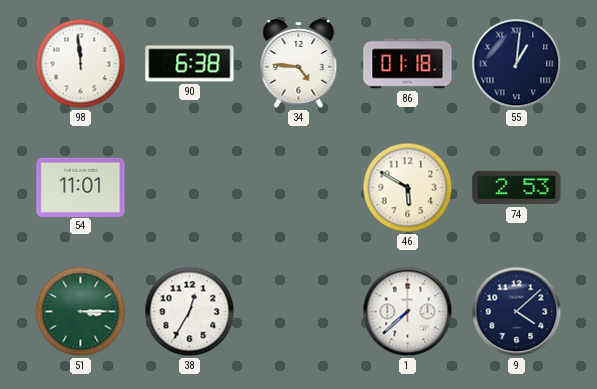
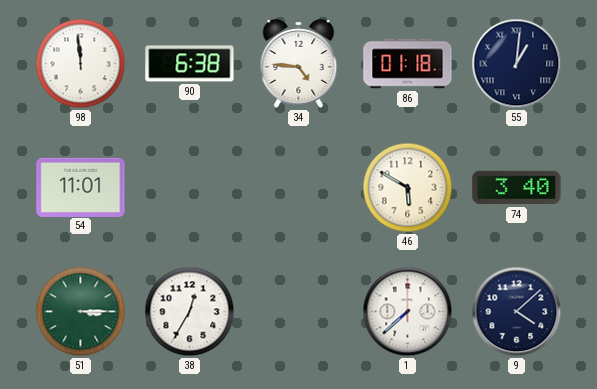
74: 2:53 -> 3:40 (517, 188)
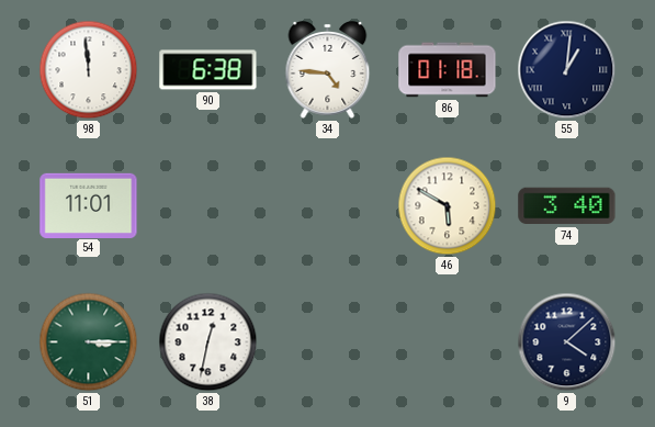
38: 12:35 -> 12:32 (208, 342)
1: 7:38 -> none (408, 312)
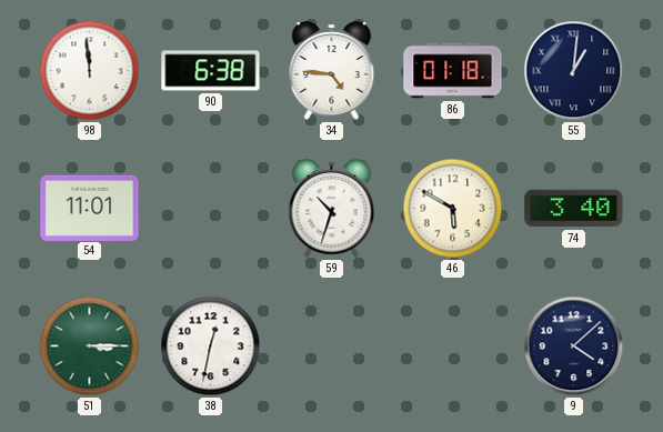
59: none -> 10:33 (332, 209)
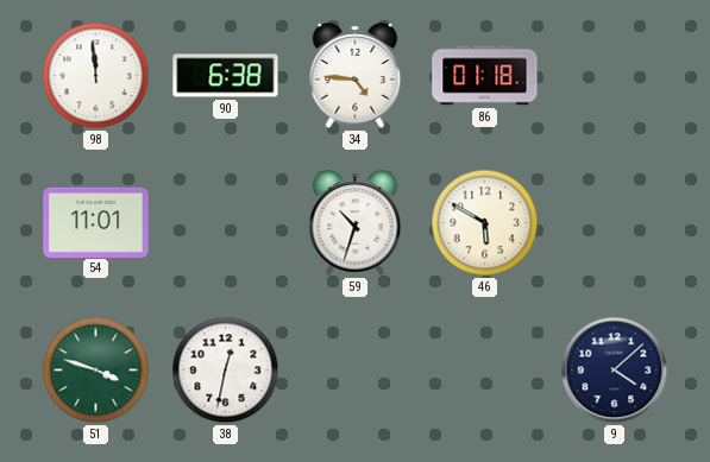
55: 1:01 -> none (574, 71)
74: 3:40 -> none (574, 209)
51: 3:15 -> 3:48 (96, 371)
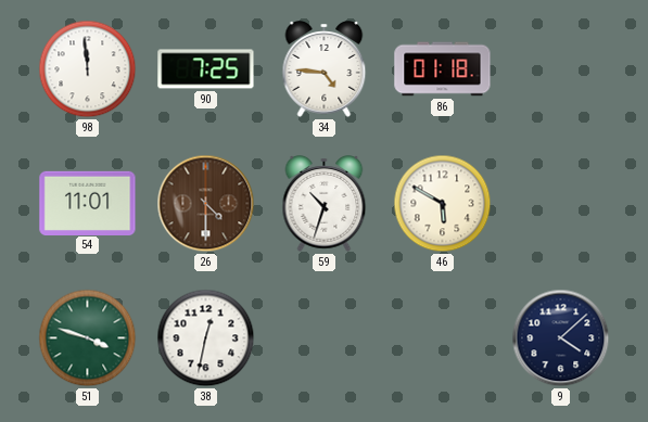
90: 6:38 -> 7:25 (206, 69)
26: none -> 4:30 (206, 204)
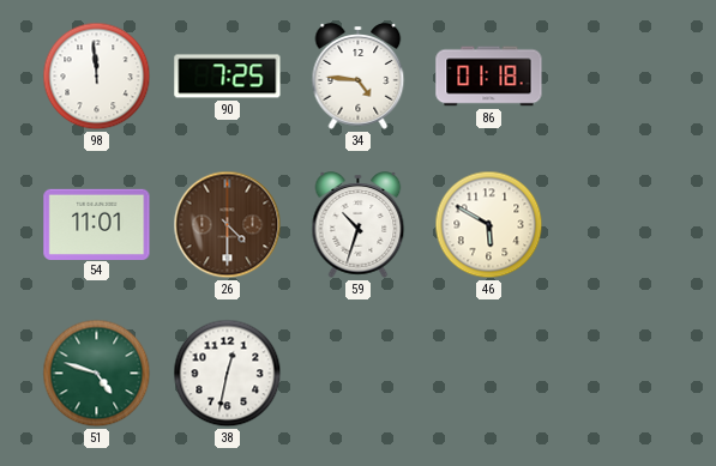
51: 3:48 -> 4:48 (97, 374)
9: 4:08 -> none (561, 338)
